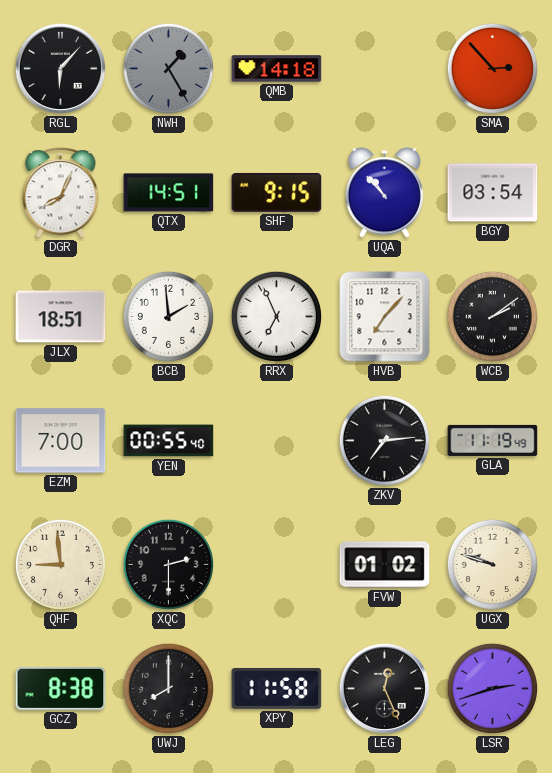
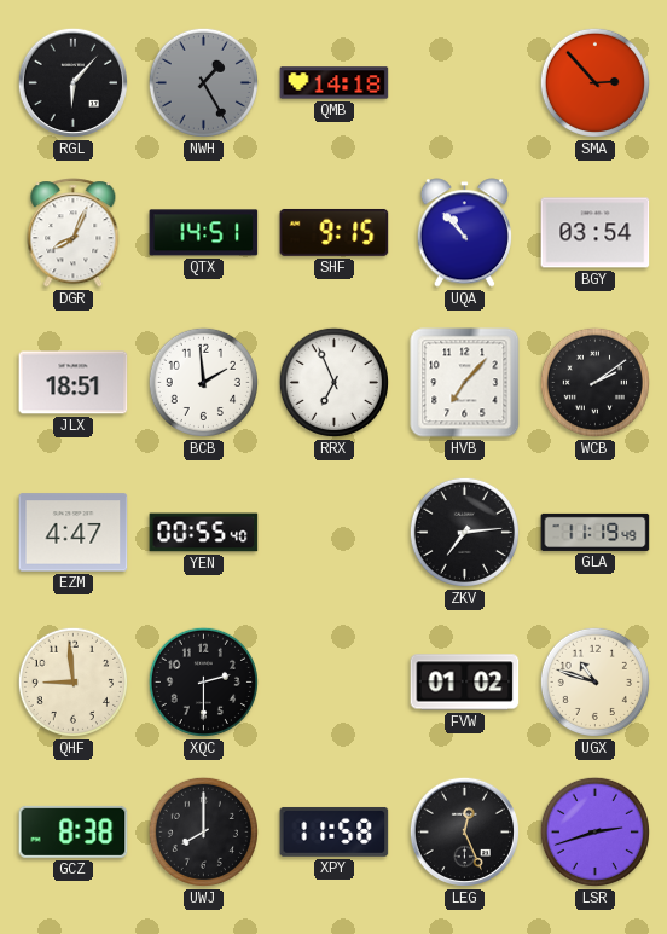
EZM: 7:00 -> 4:47 (74, 533)
UGX: 9:48 -> 10:48 (594, 681)
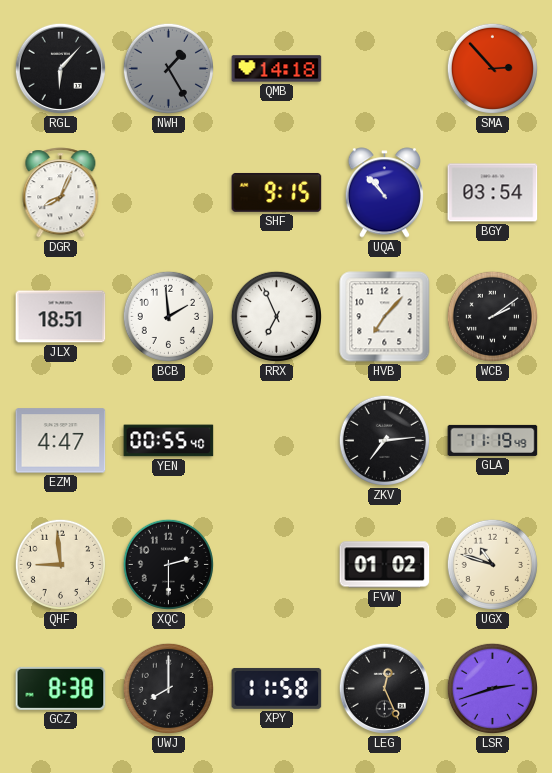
QTX: 14:51 -> none (204, 233)
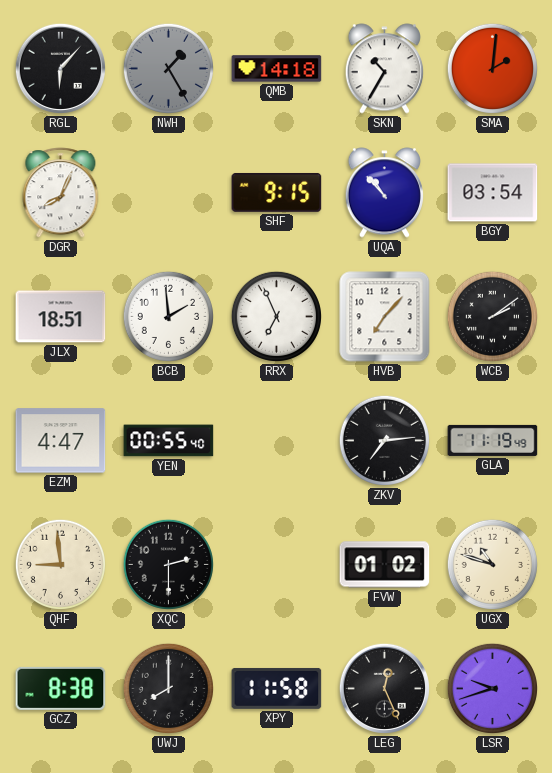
SKN: none -> 10:35 (384, 69)
SMA: 2:53 -> 2:01 (492, 68)
LSR: 2:42 -> 9:42 (492, 688)
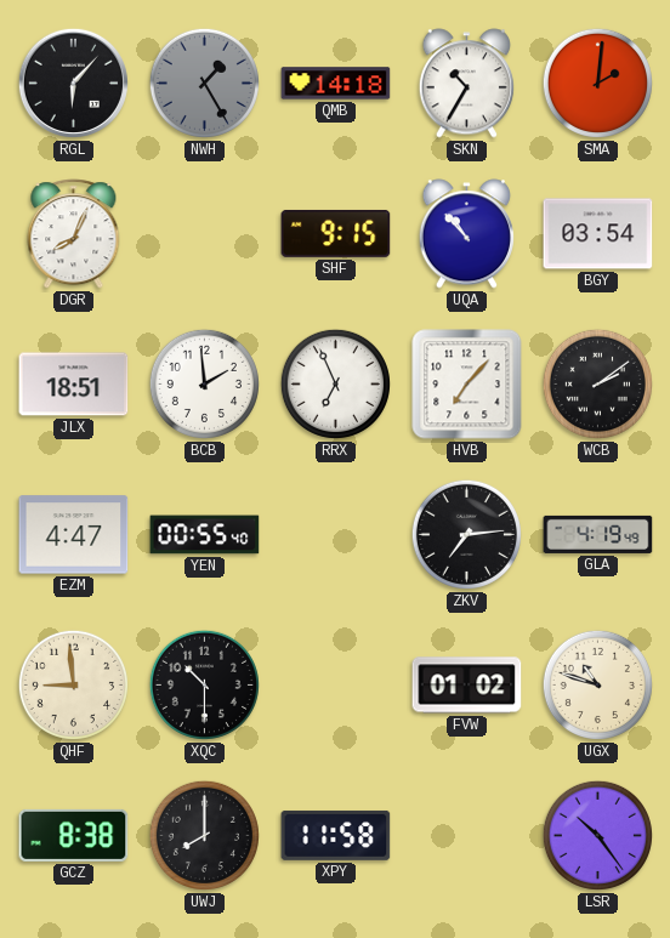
GLA: 11:19 -> 4:19 (598, 534)
XQC: 2:30 -> 10:30 (204, 684)
LEG: 12:26 -> none (384, 688)
LSR: 9:42 -> 10:24 (597, 835)
